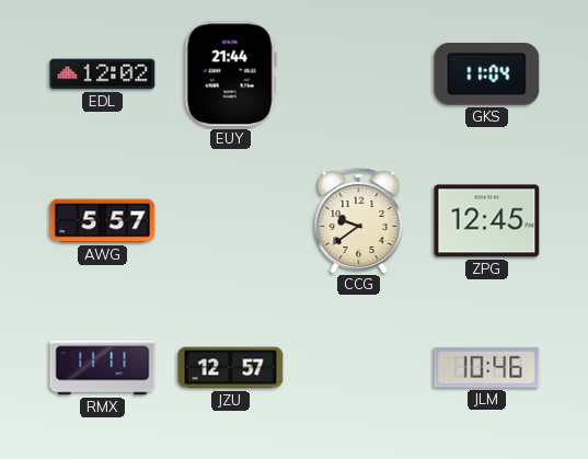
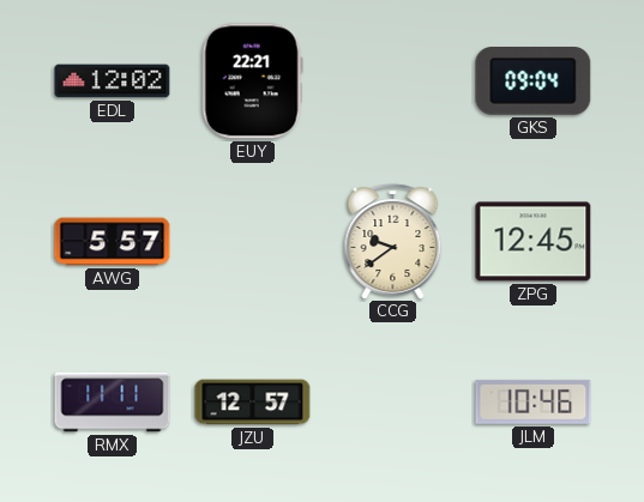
EUY: 21:44 -> 22:21 (252, 81)
GKS: 11:04 -> 09:04 (534, 81)
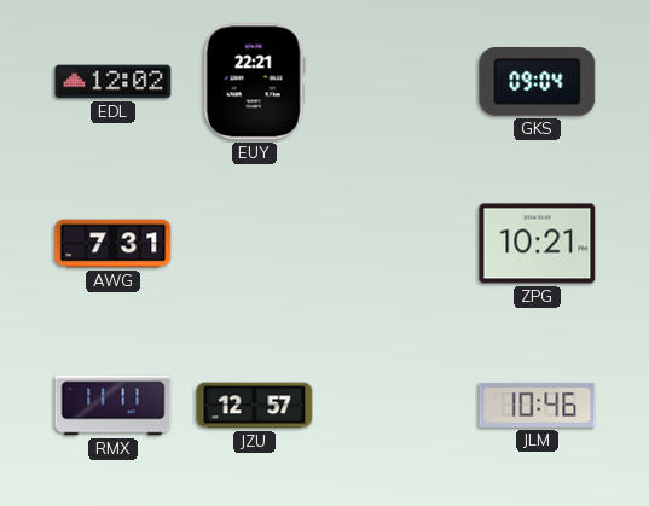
AWG: 5:57 -> 7:31 (114, 244)
CCG: 9:39 -> none (393, 241)
ZPG: 12:45 -> 10:21 (538, 244)
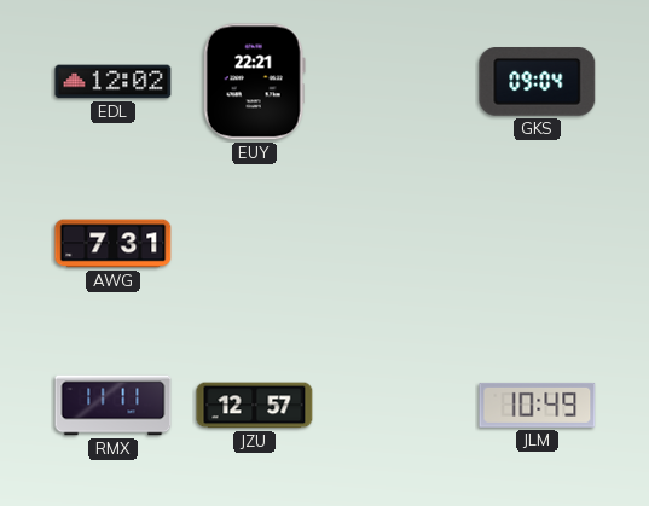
ZPG: 10:21 -> none (538, 244)
JLM: 10:46 -> 10:49 (538, 405)
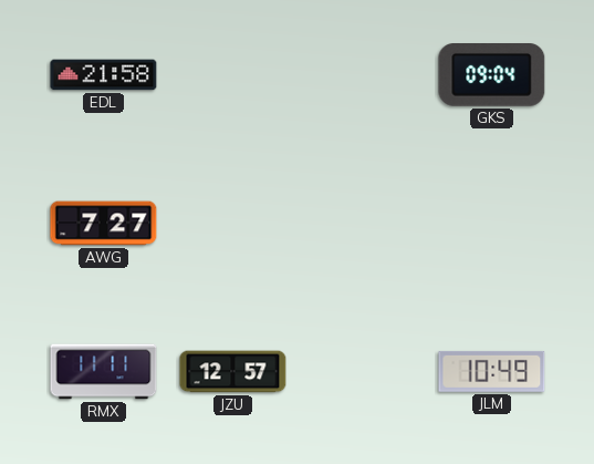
EDL: 12:02 -> 21:58 (104, 75)
EUY: 22:21 -> none (254, 82)
AWG: 7:31 -> 7:27 (104, 224)
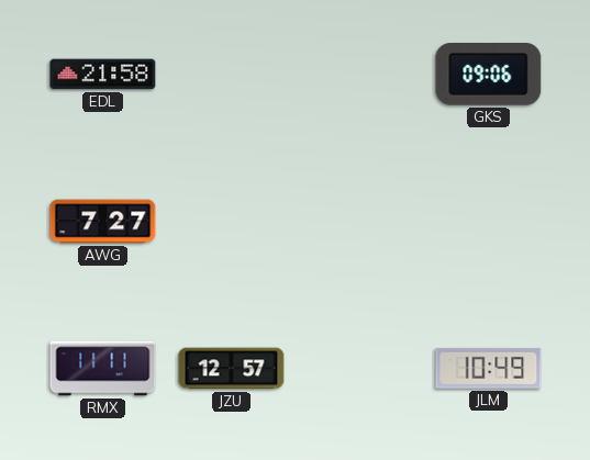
GKS: 09:04 -> 09:06 (489, 75)
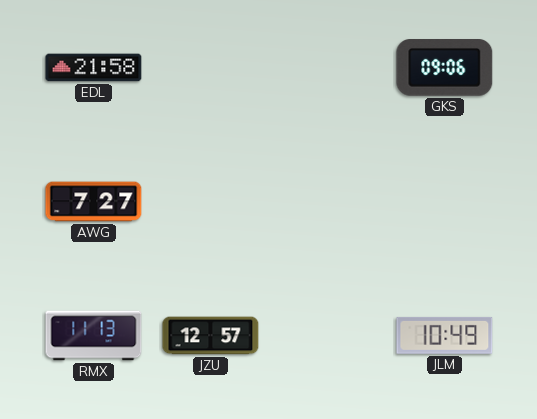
RMX: 11:11 -> 11:13 (94, 336)
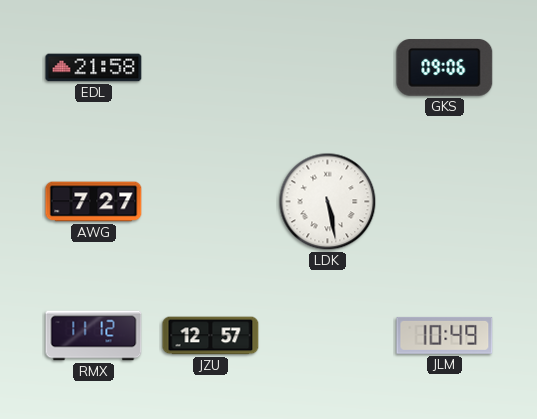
LDK: none -> 5:28 (328, 202)
RMX: 11:13 -> 11:12 (94, 336)
